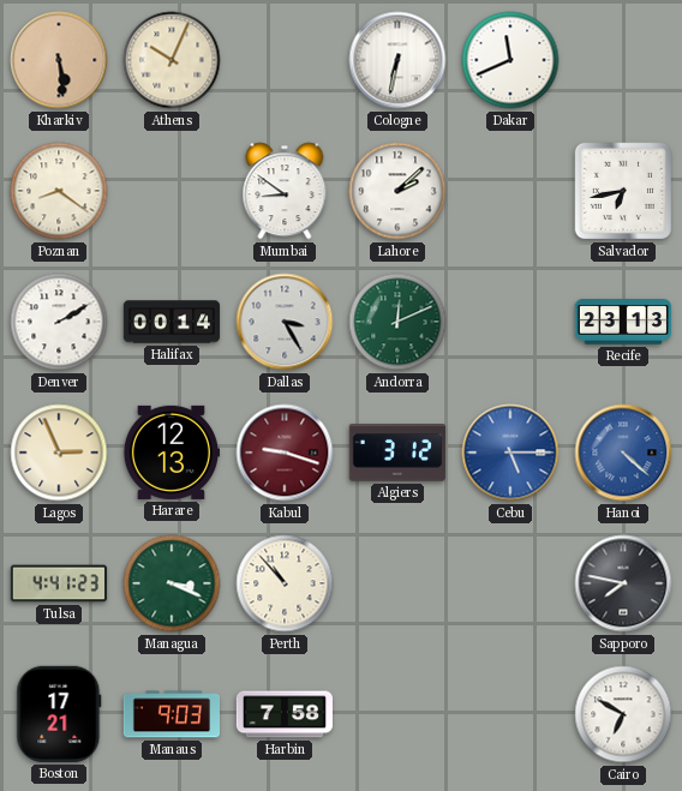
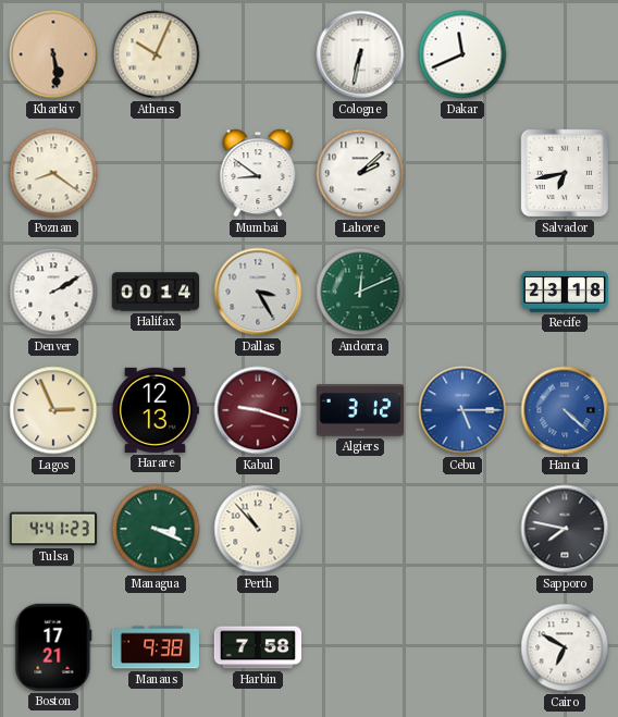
Recife: 23:13 -> 23:18 (564, 293)
Manaus: 9:03 -> 9:38 (154, 647)
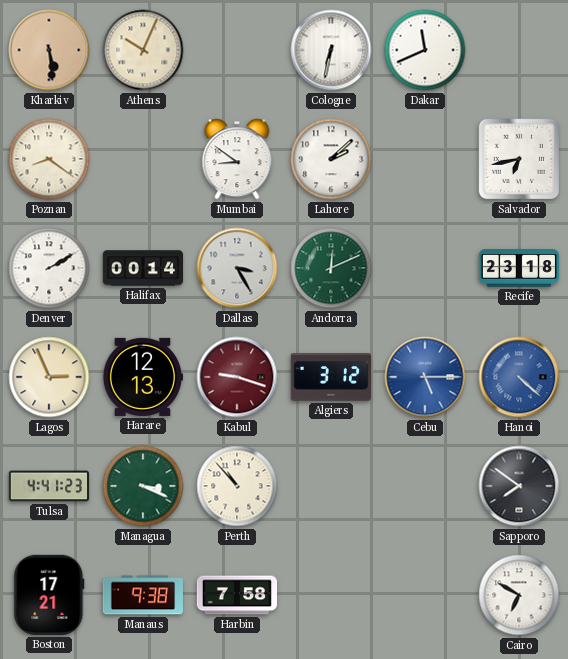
Sapporo: 7:47 -> 7:51 (519, 486)
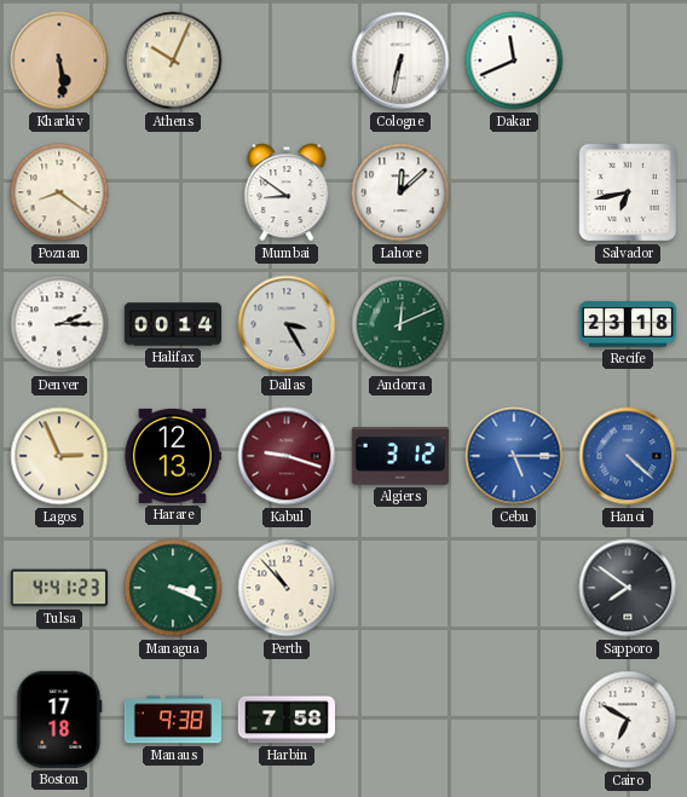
Lahore: 2:08 -> 12:08 (400, 192)
Denver: 2:10 -> 2:15 (59, 324)
Boston: 17:21 -> 17:18 (59, 720)
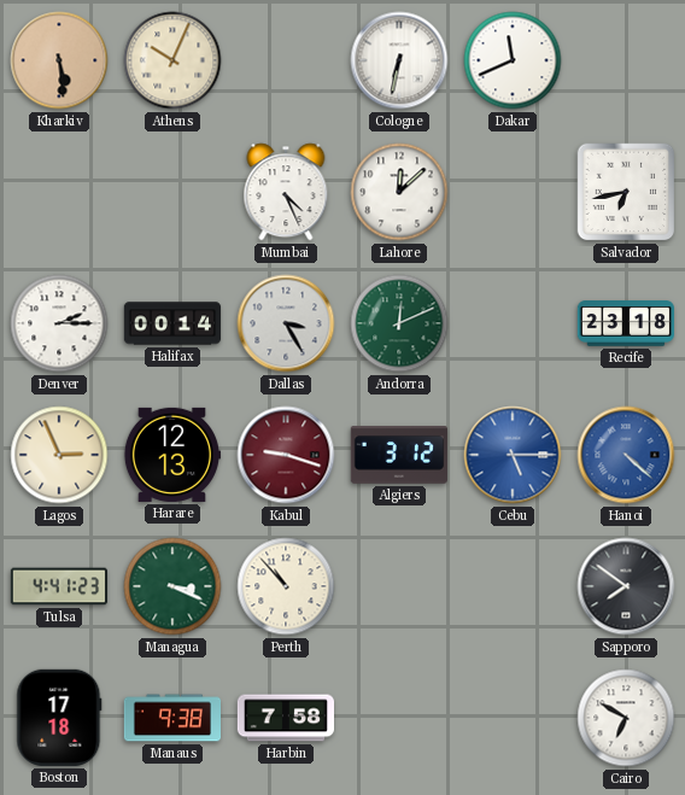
Poznan: 8:21 -> none (59, 192)
Mumbai: 8:51 -> 4:26 (286, 192)
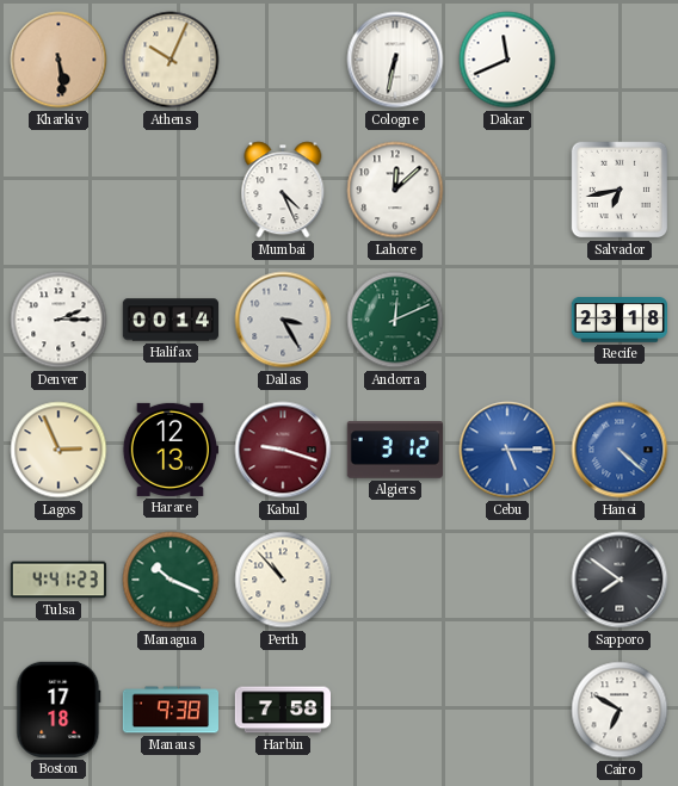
Managua: 3:19 -> 10:19 (171, 580)
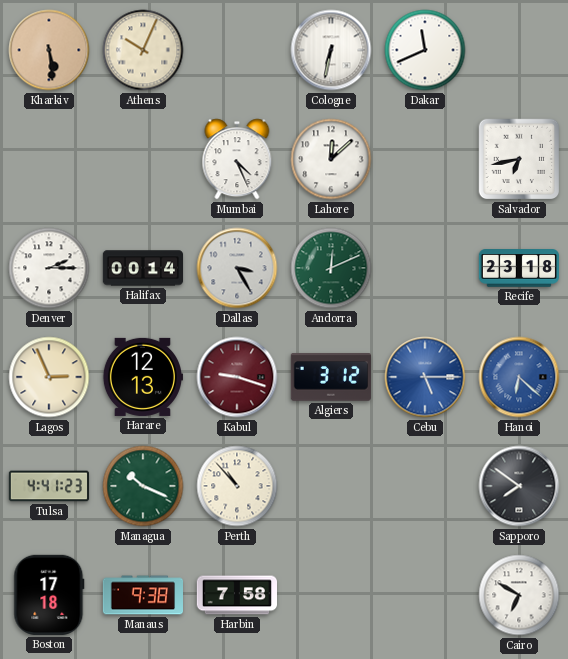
Hanoi: 4:22 -> 6:22 (519, 377)
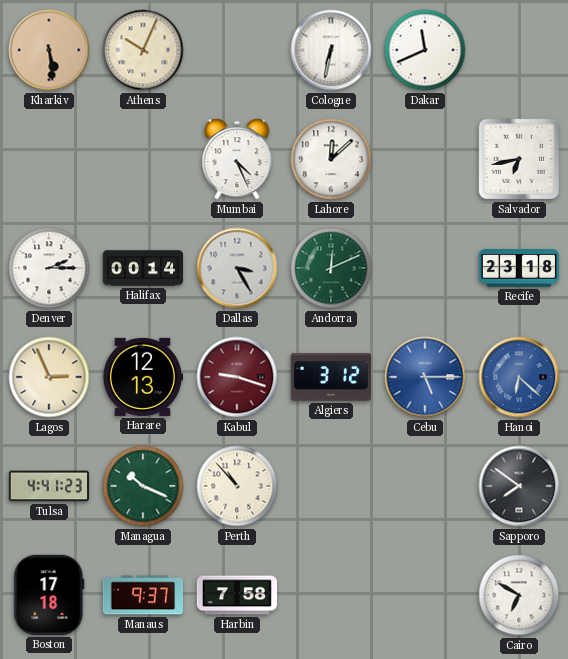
Manaus: 9:38 -> 9:37 (142, 595)
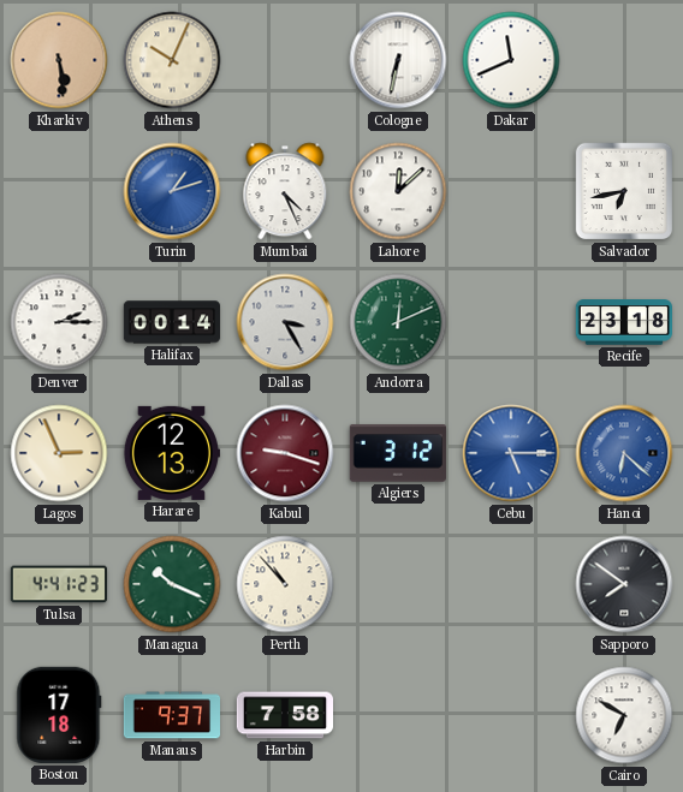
Turin: none -> 1:12 (172, 191)
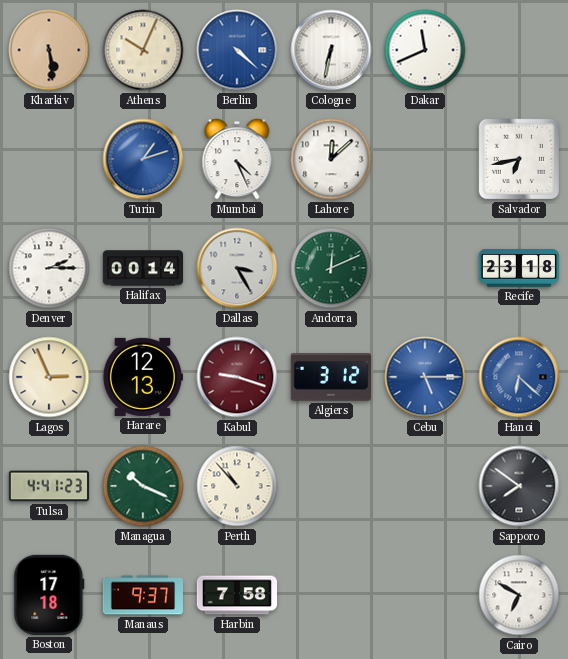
Berlin: none -> 4:22 (237, 50)
